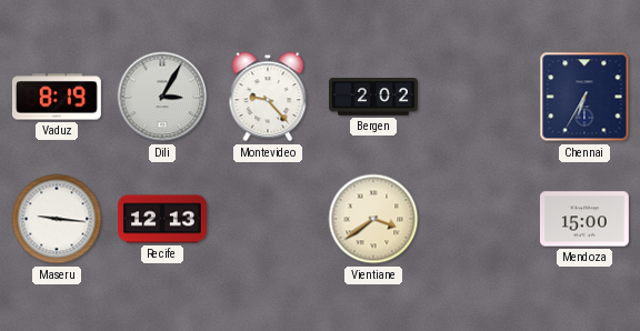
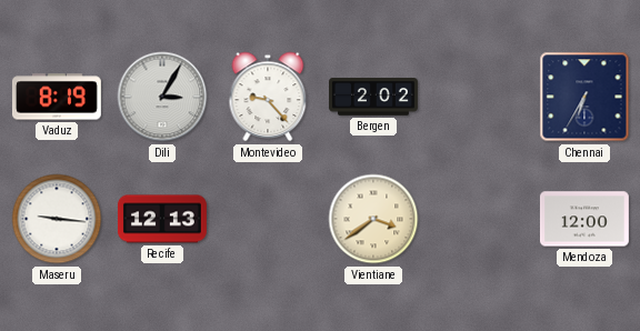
Mendoza: 15:00 -> 12:00 (584, 219)
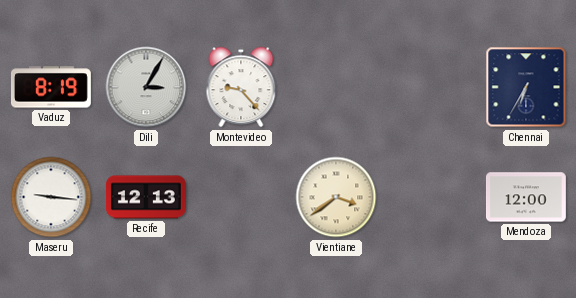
Bergen: 2:02 -> none (374, 97)
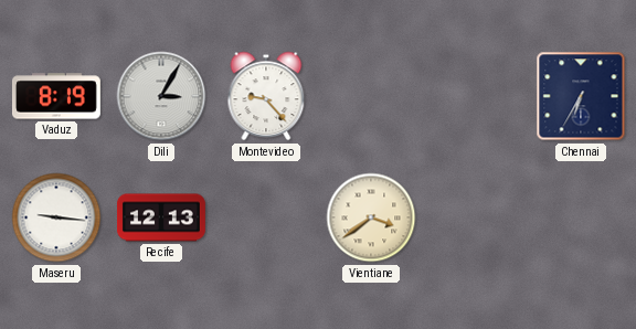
Mendoza: 12:00 -> none (526, 197)
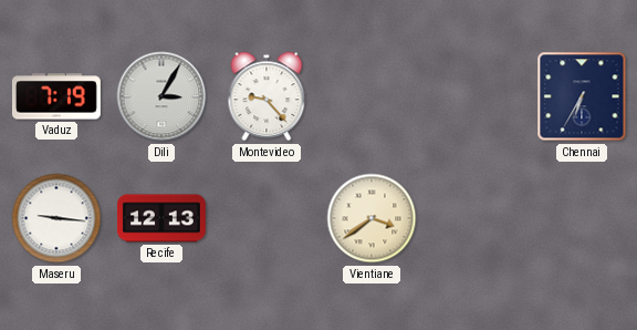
Vaduz: 8:19 -> 7:19 (56, 96)
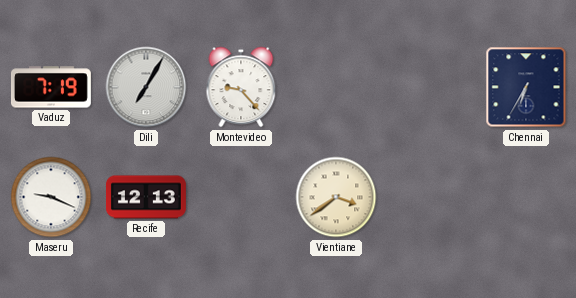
Dili: 3:05 -> 7:05 (146, 87)
Maseru: 9:16 -> 9:19 (51, 197)
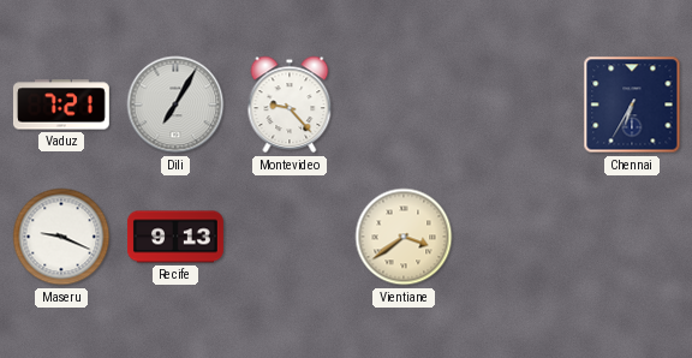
Vaduz: 7:19 -> 7:21 (61, 105)
Recife: 12:13 -> 9:13 (175, 237)
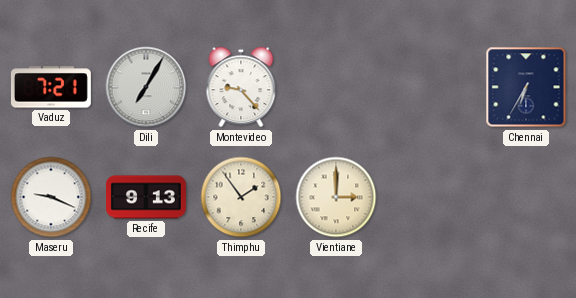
Thimphu: none -> 1:54 (241, 197)
Vientiane: 3:39 -> 3:00 (336, 197)
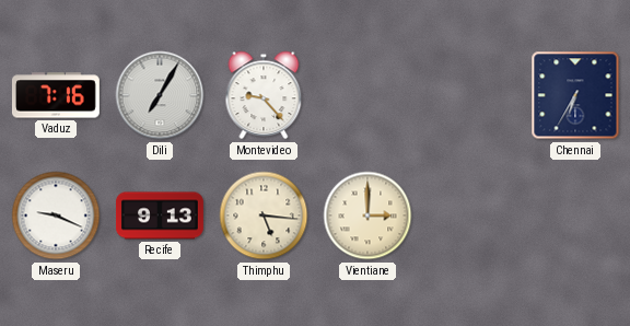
Vaduz: 7:21 -> 7:16 (56, 95)
Thimphu: 1:54 -> 5:16 (264, 216)
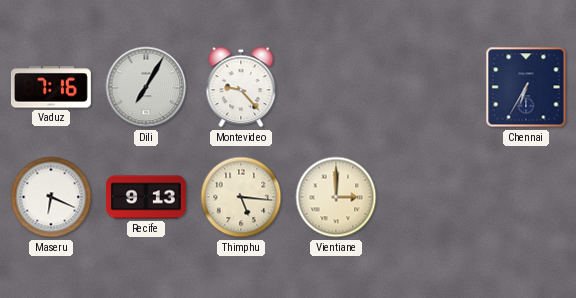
Maseru: 9:19 -> 6:19 (51, 197)
